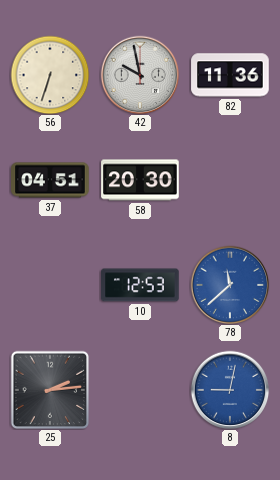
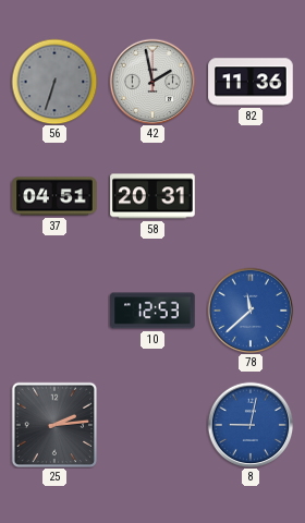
56 dial: cream -> grey (54, 82)
42: 9:58 -> 1:58 (152, 82)
58: 20:30 -> 20:31 (152, 196)
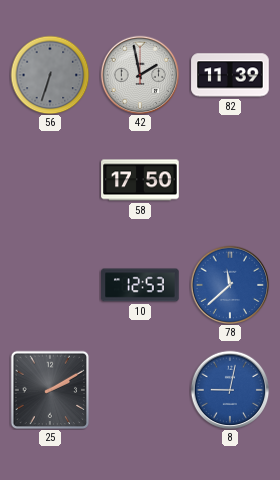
82: 11:36 -> 11:39 (230, 75)
37: 04:51 -> none (54, 196)
58: 20:31 -> 17:50 (140, 180)
25: 2:14 -> 2:10 (50, 390)
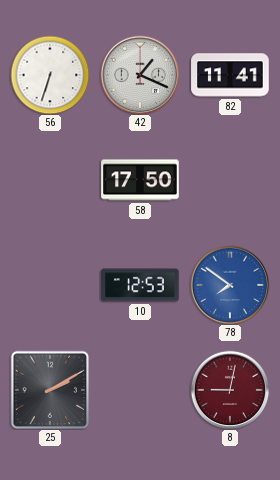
56 dial: grey -> white (50, 75)
42: 1:58 -> 1:19 (140, 75)
82: 11:39 -> 11:41 (230, 75)
78: 11:38 -> 7:51 (230, 285)
8 dial: blue -> burgundy (230, 390)
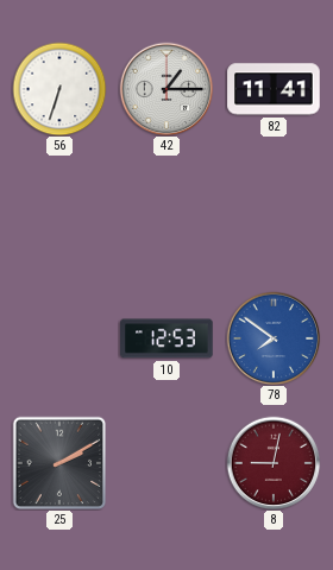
42: 1:19 -> 1:15 (166, 89)
58: 17:50 -> none (140, 180)
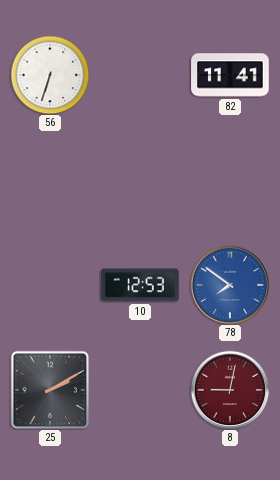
42: 1:15 -> none (166, 89)
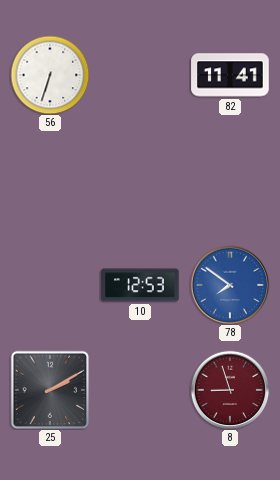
8: 9:02 -> 8:57 (230, 390)
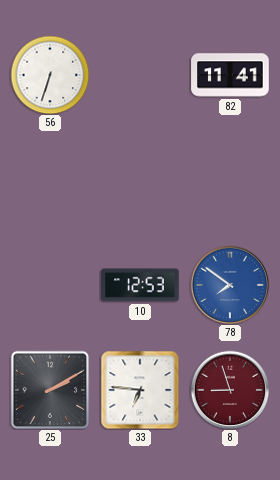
33: none -> 6:46 (140, 390)
